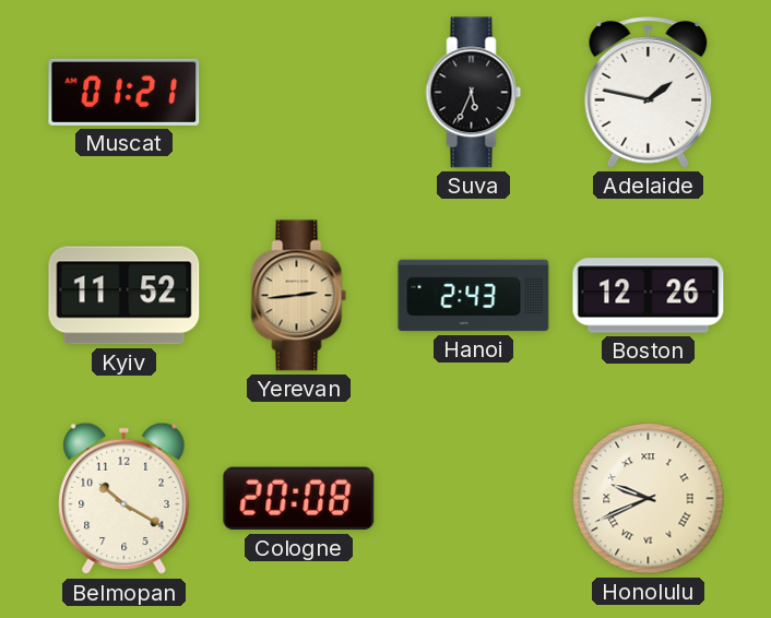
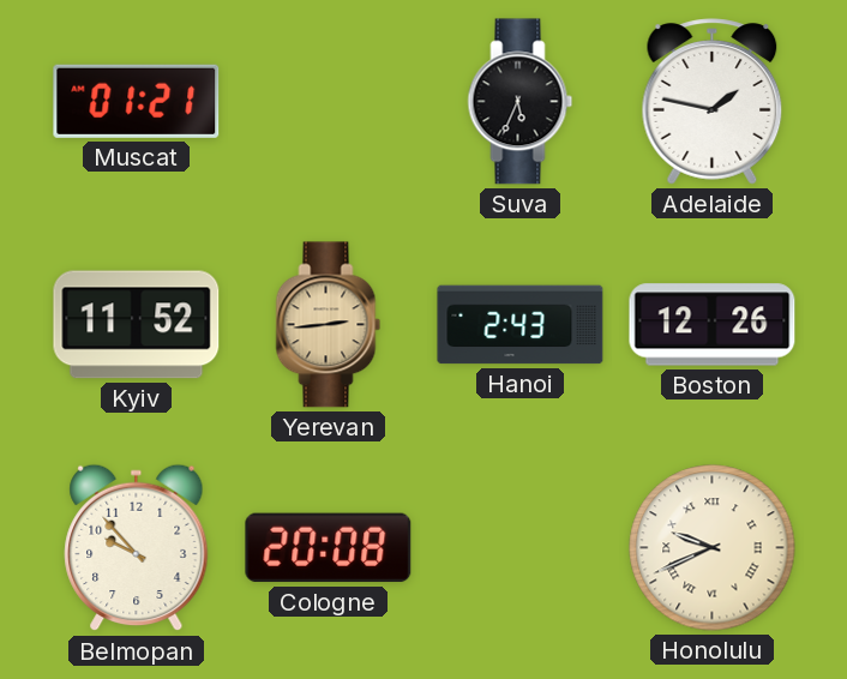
Belmopan: 10:20 -> 9:53 (137, 548)
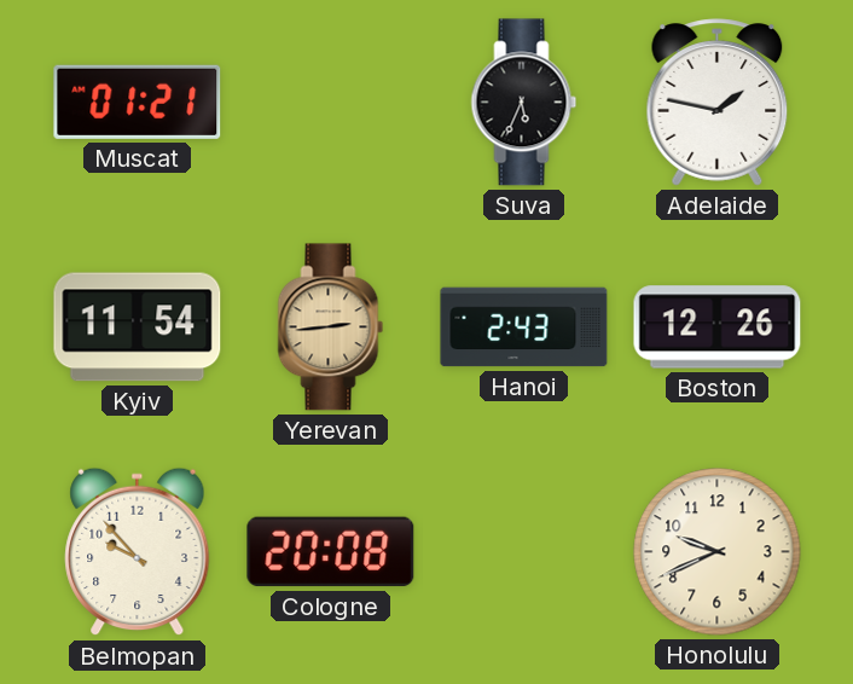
Kyiv: 11:52 -> 11:54 (138, 327)
Honolulu numerals: Roman -> Arabic (718, 552)
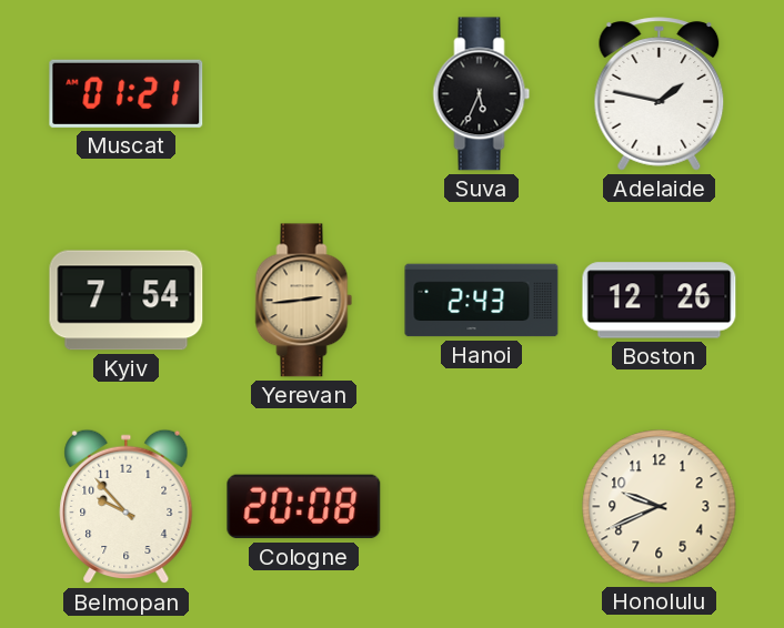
Kyiv: 11:54 -> 7:54 (127, 301)
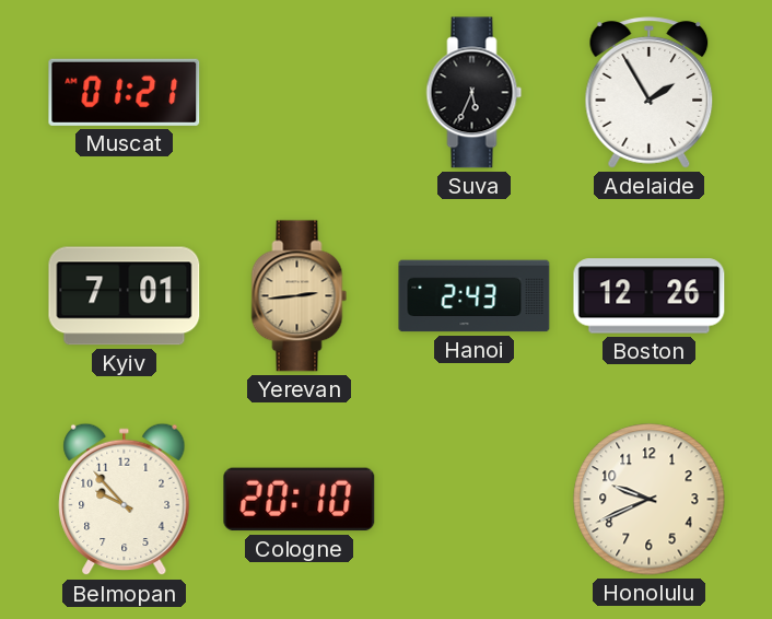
Adelaide: 1:47 -> 1:55 (650, 93)
Kyiv: 7:54 -> 7:01 (125, 296)
Cologne: 20:08 -> 20:10 (300, 500)
